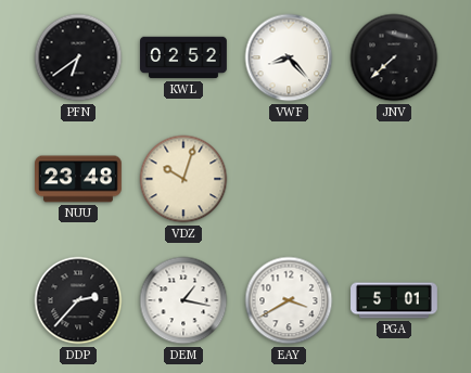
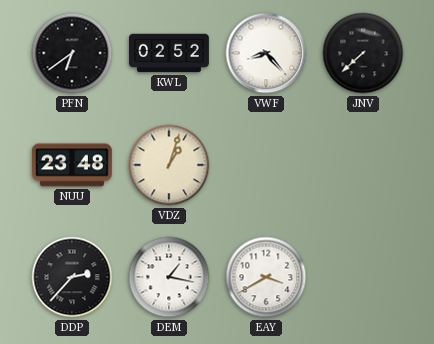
VDZ: 10:03 -> 1:03 (169, 165)
PGA: 5:01 -> none (395, 300)
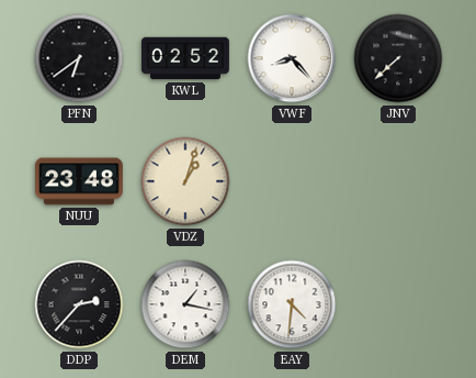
EAY: 3:40 -> 4:31 (292, 304)
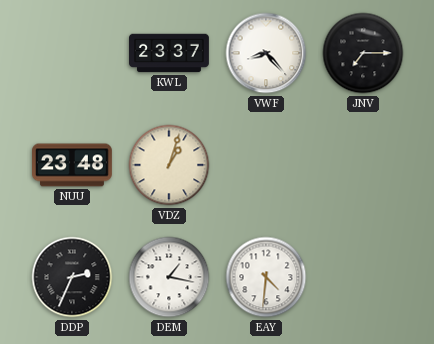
PFN: 6:39 -> none (79, 58)
KWL: 02:52 -> 23:37 (170, 53)
JNV: 7:38 -> 7:15 (363, 53)
DDP: 2:37 -> 2:34 (72, 277)
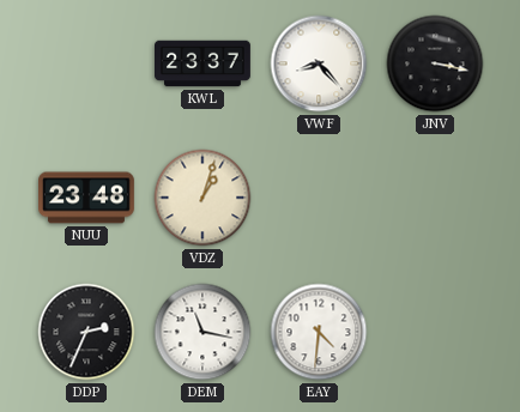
JNV: 7:15 -> 3:17 (435, 63)
DEM: 1:17 -> 11:17 (202, 332)
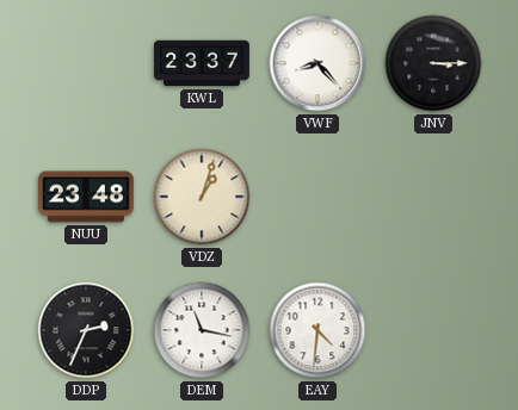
JNV: 3:17 -> 3:15 (433, 63)
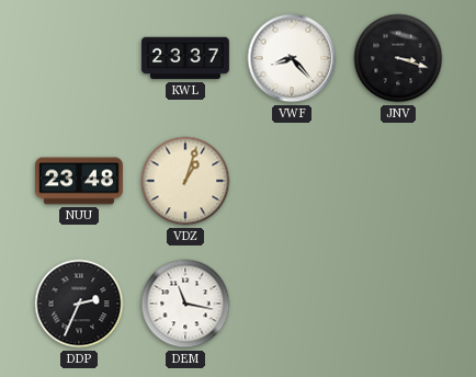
JNV: 3:15 -> 3:18 (398, 58)
EAY: 4:31 -> none (317, 330)
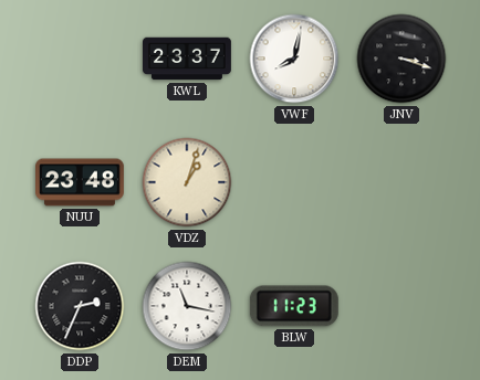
VWF: 8:23 -> 8:02 (294, 59)
BLW: none -> 11:23 (294, 306)
